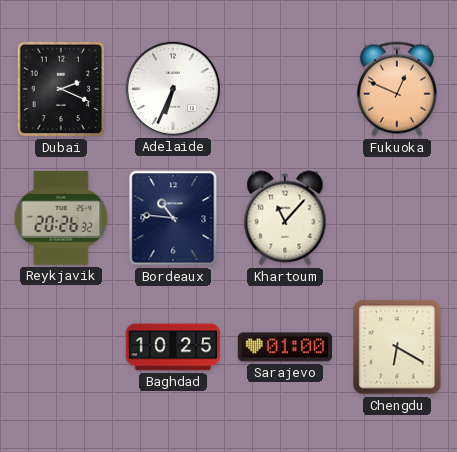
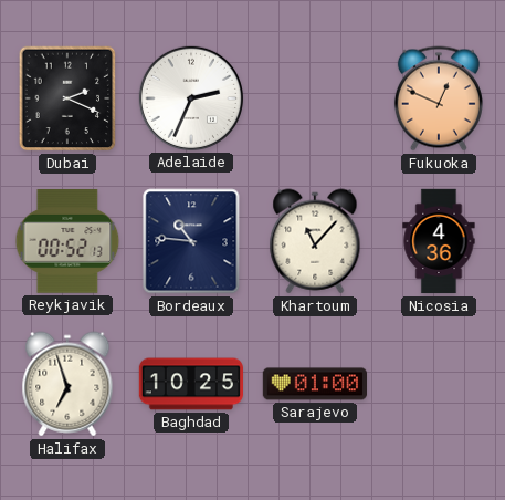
Adelaide: 6:34 -> 2:34 (190, 97)
Reykjavik: 20:26 -> 00:52 (67, 241)
Nicosia: none -> 4:36 (439, 241)
Halifax: none -> 6:57 (67, 384)
Chengdu: 6:20 -> none (397, 347)
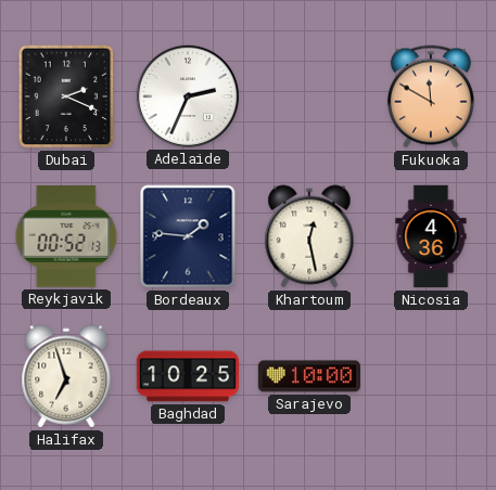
Fukuoka: 12:49 -> 11:50 (431, 96)
Bordeaux: 10:46 -> 1:46 (188, 236)
Khartoum: 11:07 -> 12:28 (309, 236)
Sarajevo: 01:00 -> 10:00 (308, 376)
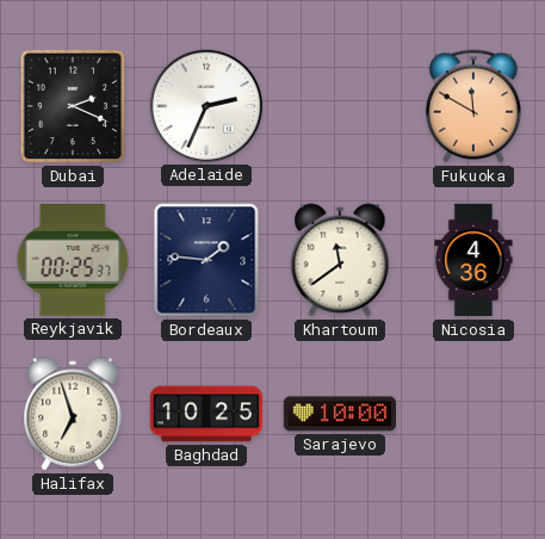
Reykjavik: 00:52 -> 00:25 (73, 260)
Khartoum: 12:28 -> 11:39 (340, 260)
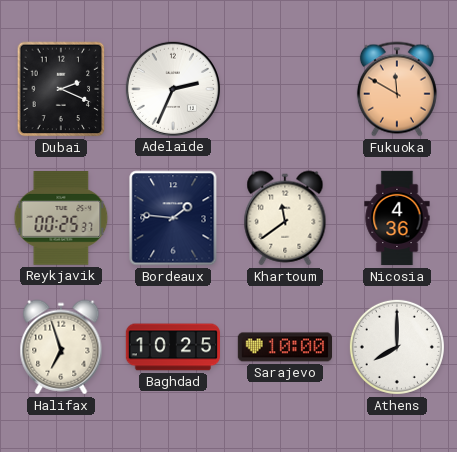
Athens: none -> 8:00 (397, 347)
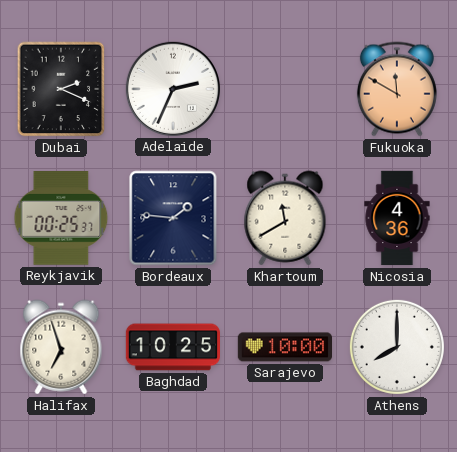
Khartoum: 11:39 -> 11:40 (285, 218)
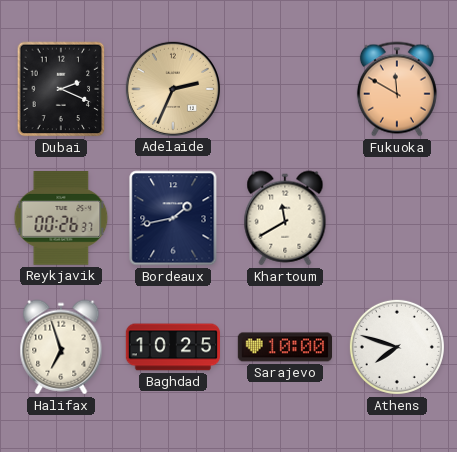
Adelaide dial: white -> champagne (172, 88)
Reykjavik: 00:25 -> 00:26 (61, 218)
Bordeaux: 1:46 -> 1:43 (173, 218)
Nicosia: 4:36 -> none (397, 218)
Athens: 8:00 -> 7:48 (397, 347)
